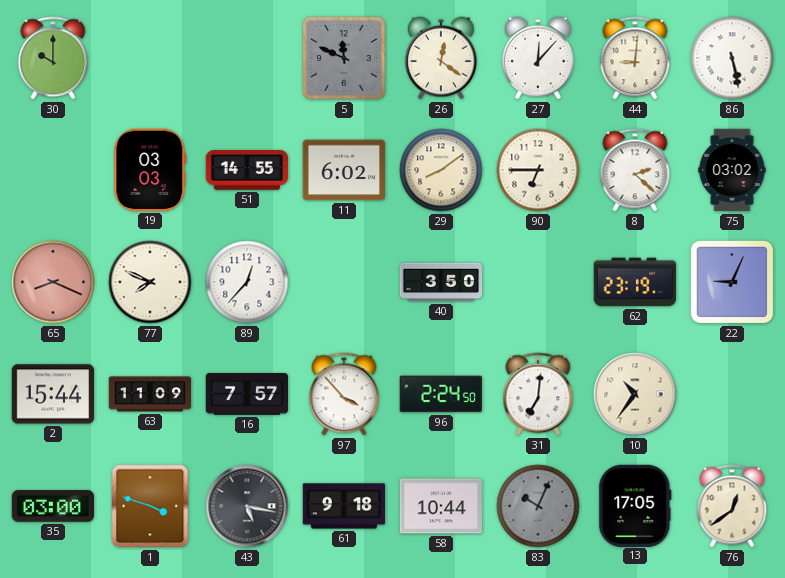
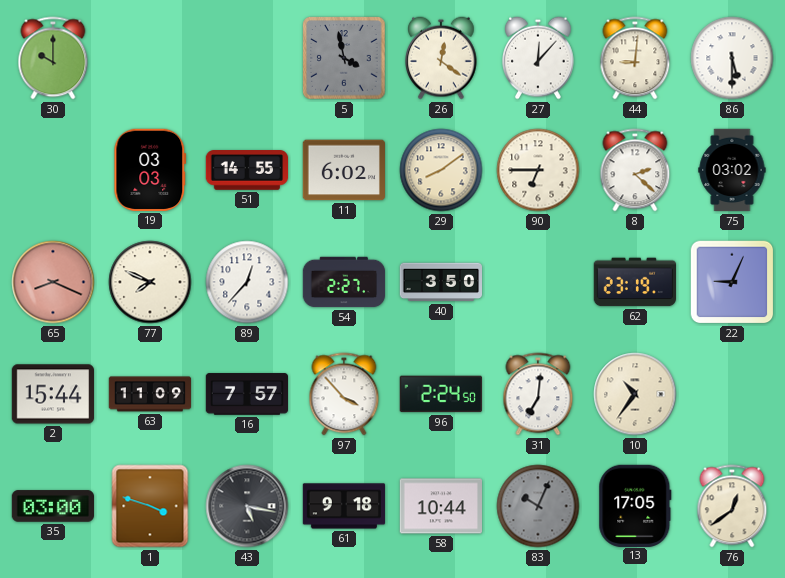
5: 11:49 -> 3:58 (344, 58)
86: 5:28 -> 5:30 (732, 58)
54: none -> 2:27 (344, 282)
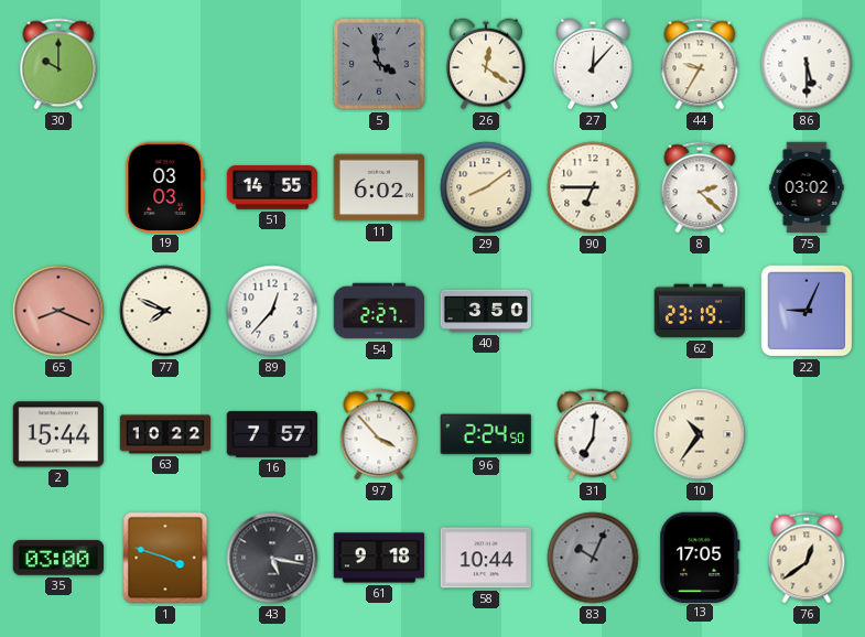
44: 9:01 -> 9:35 (700, 64)
63: 11:09 -> 10:22 (165, 434)
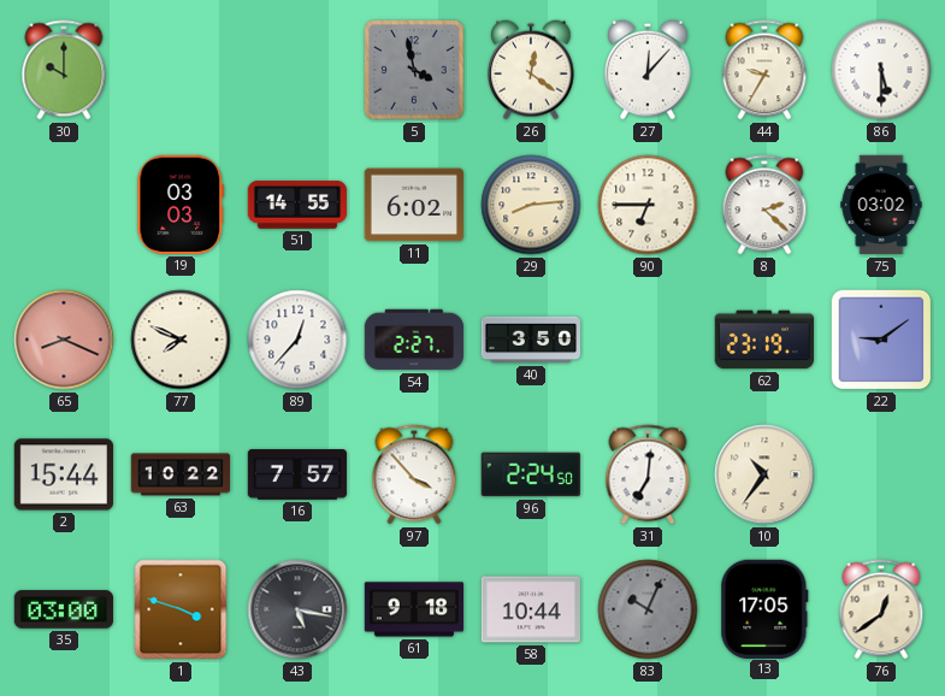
29: 8:09 -> 8:14 (531, 205)
22: 9:04 -> 9:09 (881, 340)
